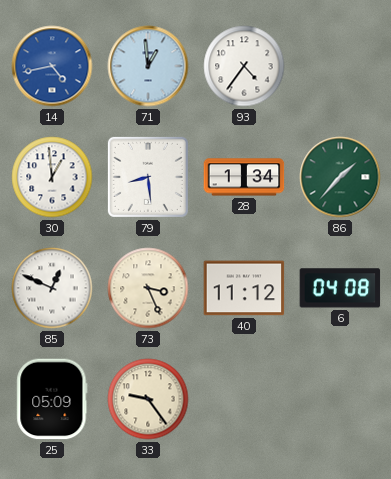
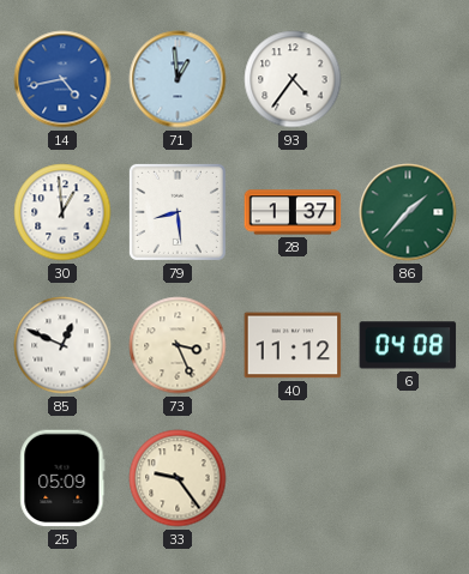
28: 1:34 -> 1:37 (293, 212)
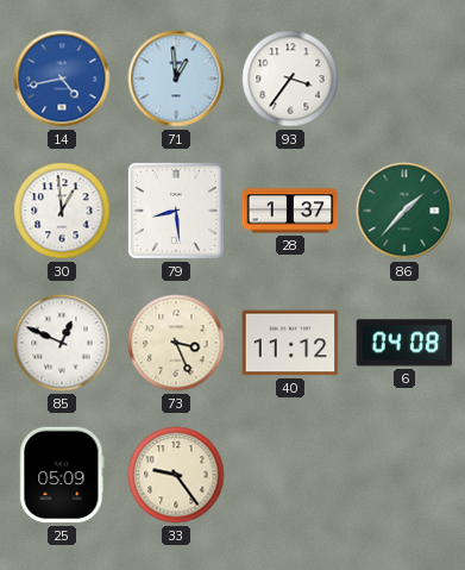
93: 4:36 -> 3:36 (290, 79)
